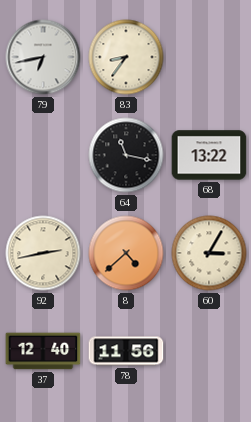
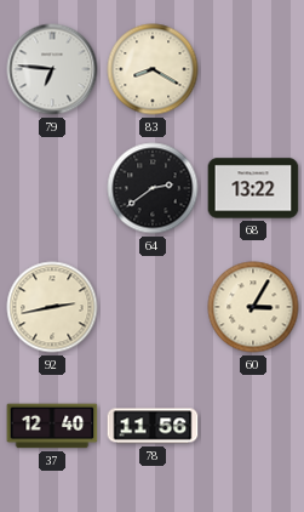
79: 6:43 -> 6:46 (52, 69)
83: 8:36 -> 8:20 (153, 69)
64: 11:17 -> 2:39 (153, 188)
8: 4:38 -> none (126, 253)
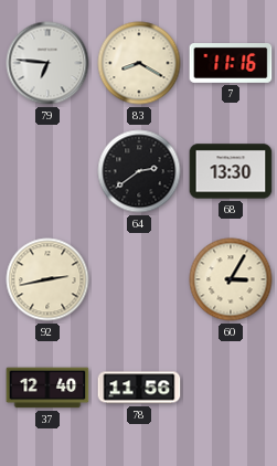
7: none -> 11:16 (231, 64)
68: 13:22 -> 13:30 (231, 171)
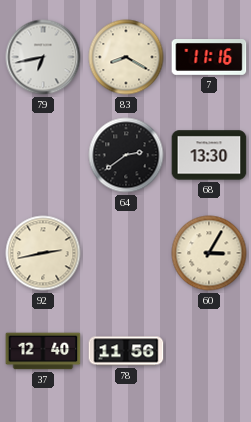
79: 6:46 -> 6:43 (43, 57)
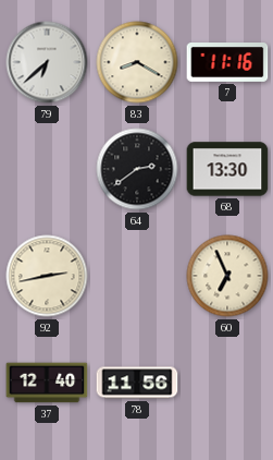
79: 6:43 -> 6:38 (47, 62)
60: 3:05 -> 6:56 (227, 276)
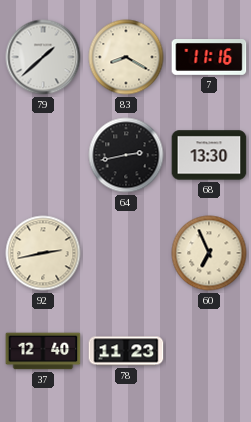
79: 6:38 -> 1:38 (43, 57)
64: 2:39 -> 2:43 (126, 155)
78: 11:56 -> 11:23 (126, 351)
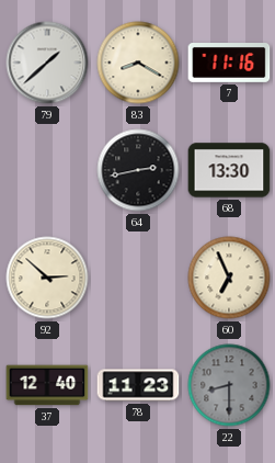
92: 2:43 -> 2:52 (47, 278)
22: none -> 8:30 (229, 385)
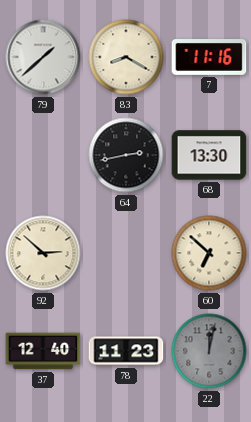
60: 6:56 -> 6:52 (209, 253)
22: 8:30 -> 12:02 (209, 351)
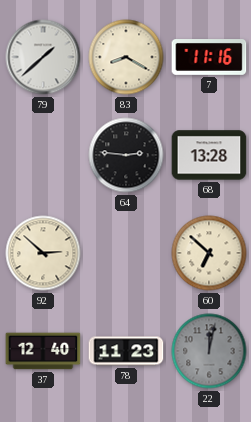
64: 2:43 -> 2:46 (126, 155)
68: 13:30 -> 13:28 (209, 155)
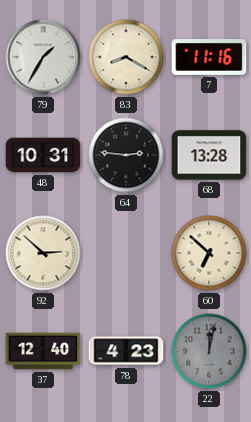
79: 1:38 -> 1:35 (43, 57)
48: none -> 10:31 (43, 155)
78: 11:23 -> 4:23 (126, 351)
